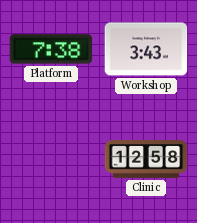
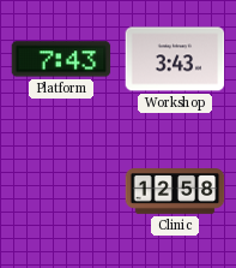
Platform: 7:38 -> 7:43 (61, 59)
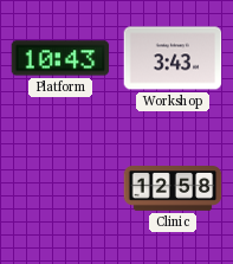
Platform: 7:43 -> 10:43 (60, 58)
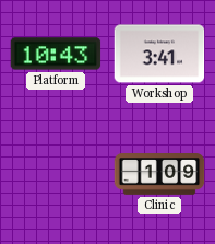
Workshop: 3:43 -> 3:41 (159, 54)
Clinic: 12:58 -> 1:09 (159, 175)
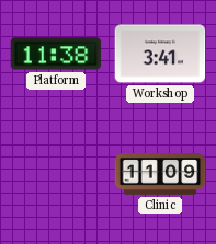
Platform: 10:43 -> 11:38 (56, 54)
Clinic: 1:09 -> 11:09 (160, 175)
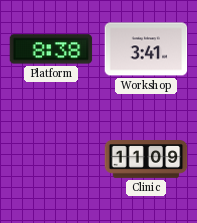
Platform: 11:38 -> 8:38 (51, 49)
